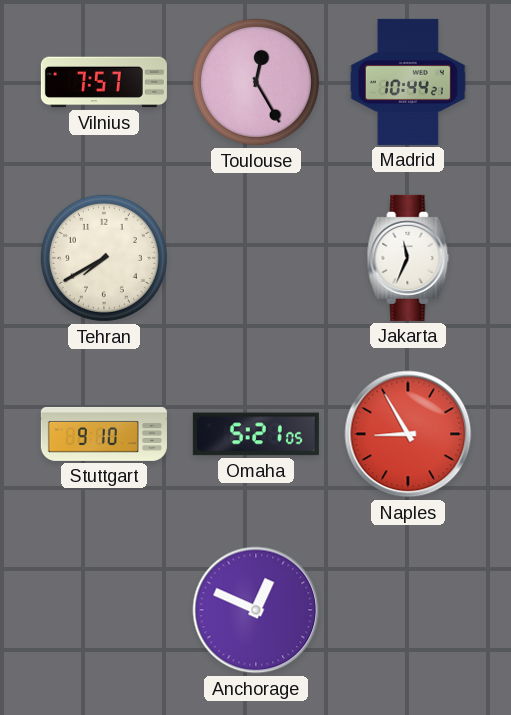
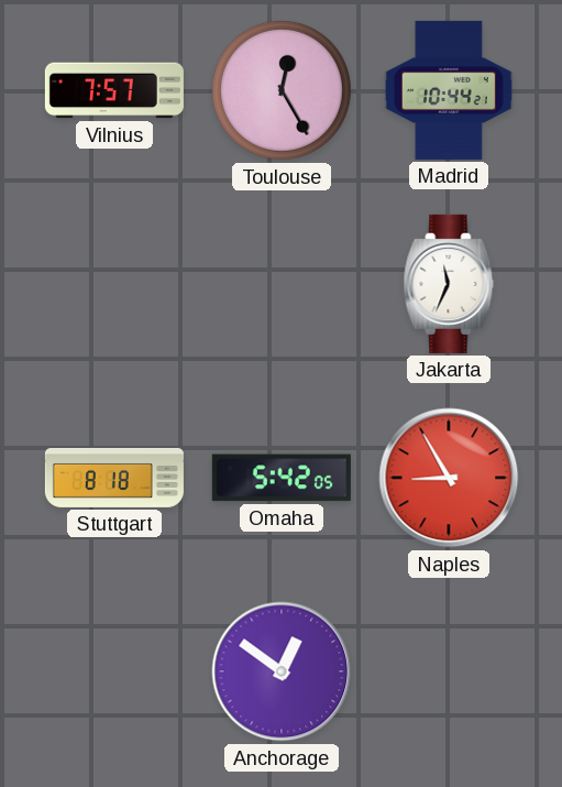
Tehran: 7:40 -> none (104, 258)
Stuttgart: 9:10 -> 8:18 (114, 478)
Omaha: 5:21 -> 5:42 (282, 478)
Anchorage: 12:49 -> 12:51 (282, 671)
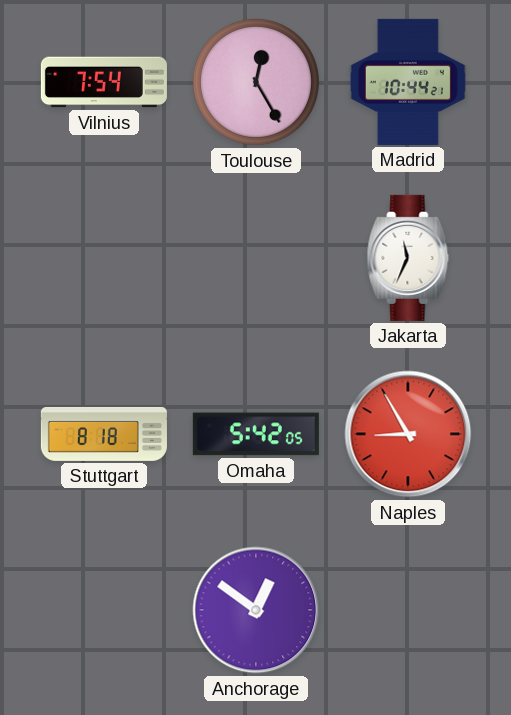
Vilnius: 7:57 -> 7:54 (104, 82)
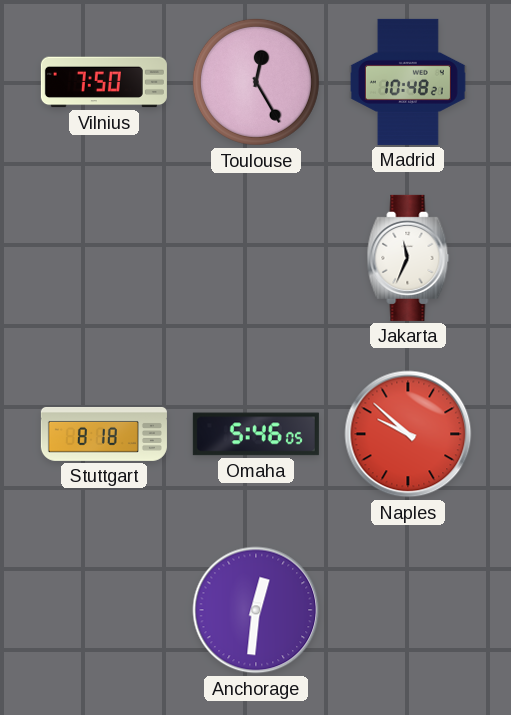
Vilnius: 7:54 -> 7:50 (104, 82)
Madrid: 10:44 -> 10:48 (408, 82)
Omaha: 5:42 -> 5:46 (256, 434)
Naples: 8:55 -> 9:52 (408, 434)
Anchorage: 12:51 -> 12:31 (256, 610)
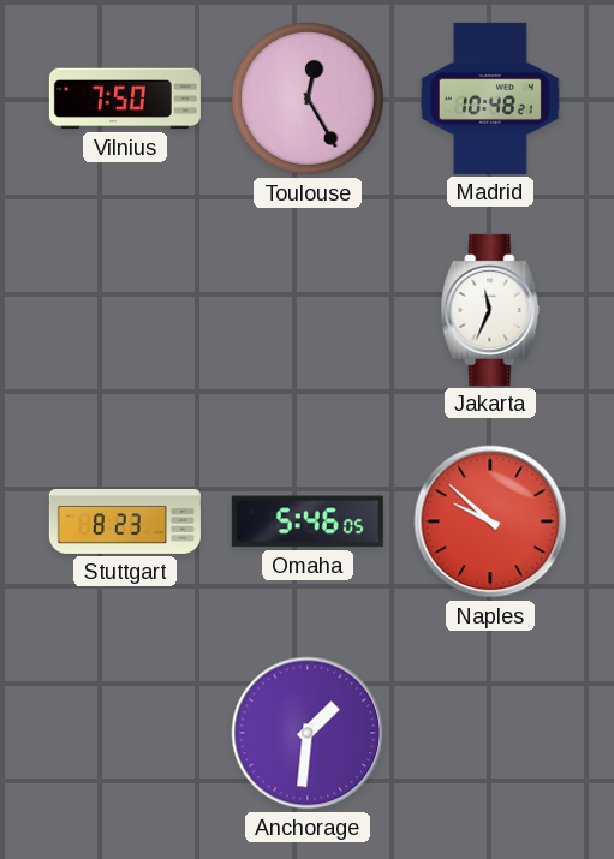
Stuttgart: 8:18 -> 8:23 (125, 521)
Anchorage: 12:31 -> 1:31 (308, 733)
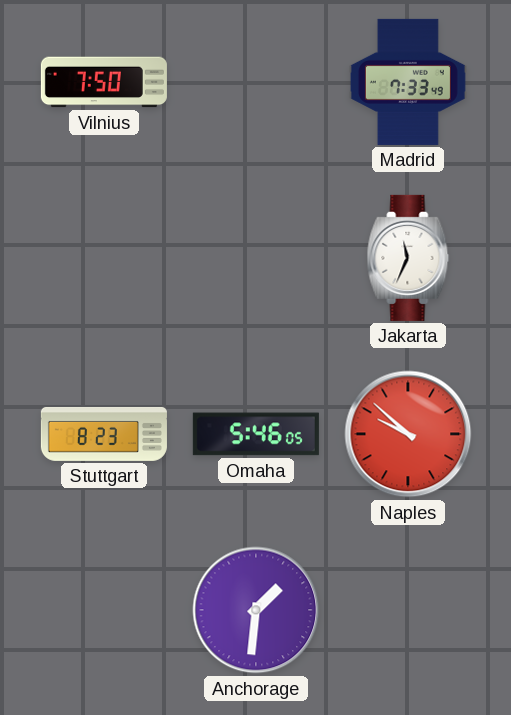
Toulouse: 12:25 -> none (308, 99)
Madrid: 10:48 -> 7:33 (408, 82)
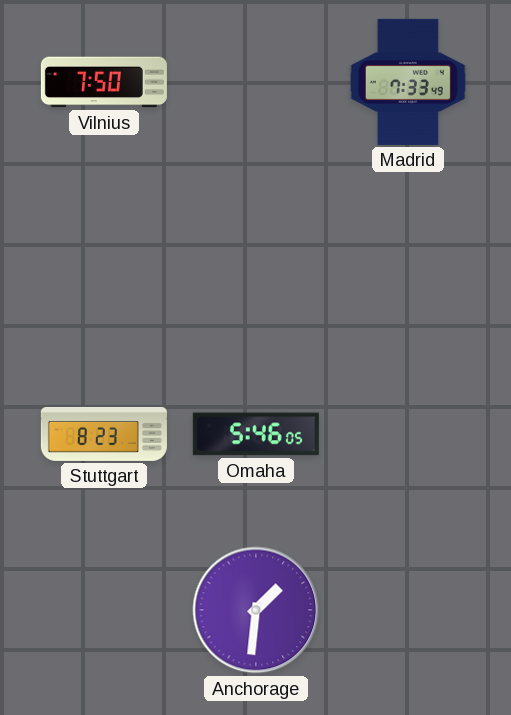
Jakarta: 11:34 -> none (408, 258)
Naples: 9:52 -> none (408, 434)
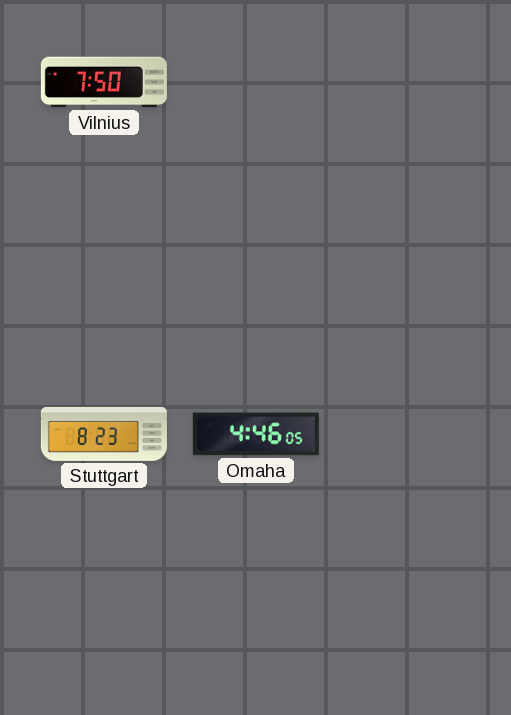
Madrid: 7:33 -> none (408, 82)
Omaha: 5:46 -> 4:46 (256, 434)
Anchorage: 1:31 -> none (256, 610)
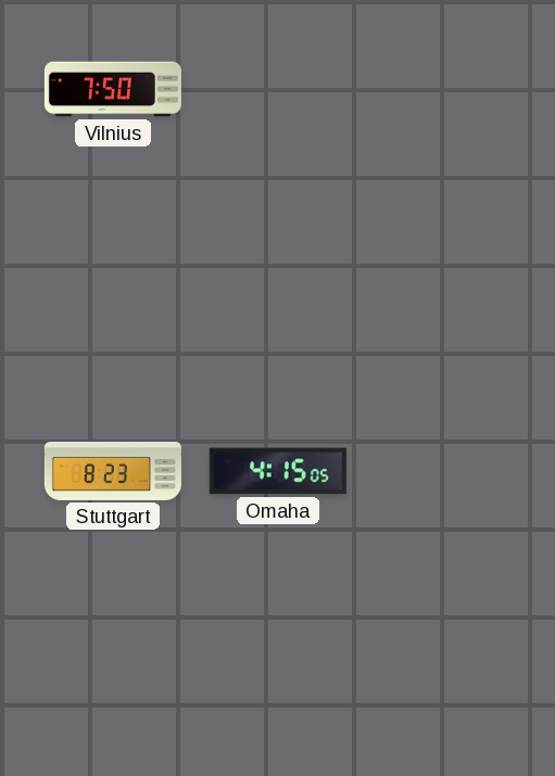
Omaha: 4:46 -> 4:15 (278, 471)
